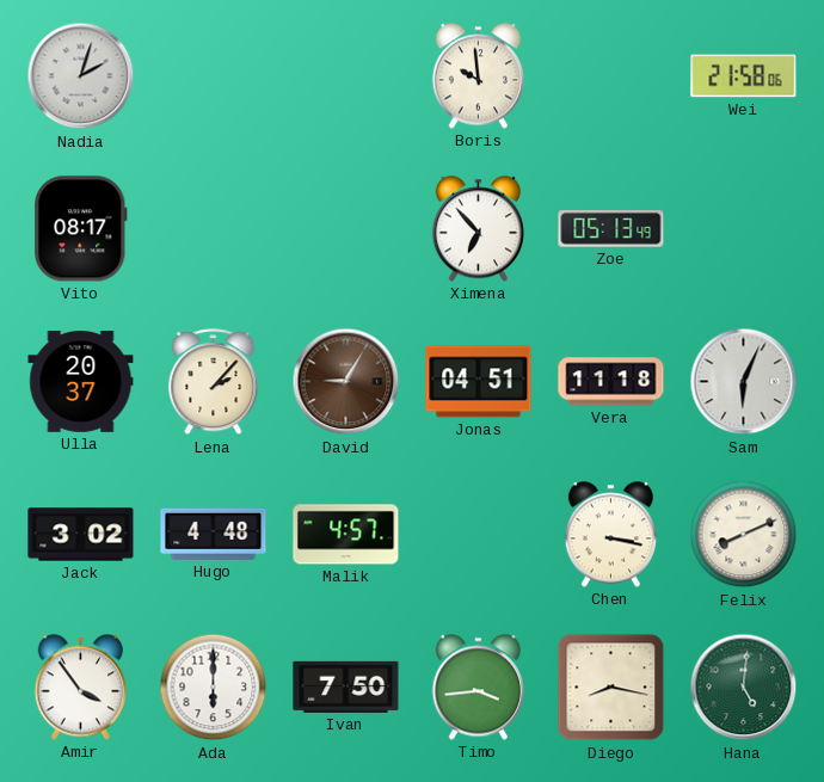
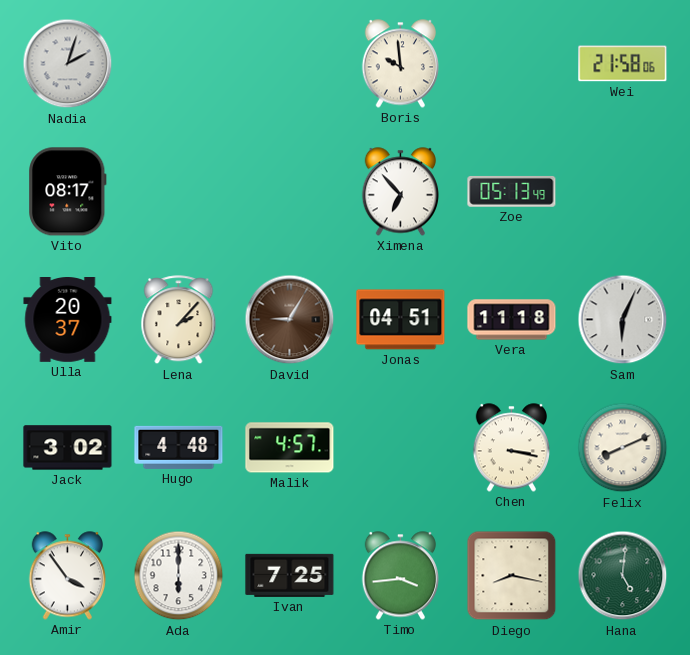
Ivan: 7:50 -> 7:25 (290, 575)
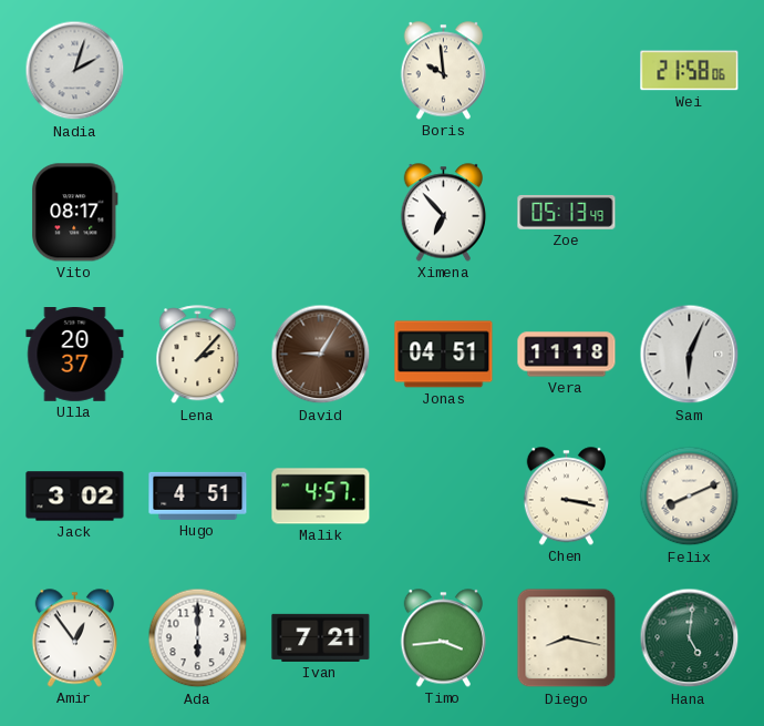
Hugo: 4:48 -> 4:51 (198, 495)
Amir: 3:54 -> 12:54 (74, 638)
Ivan: 7:25 -> 7:21 (321, 637)
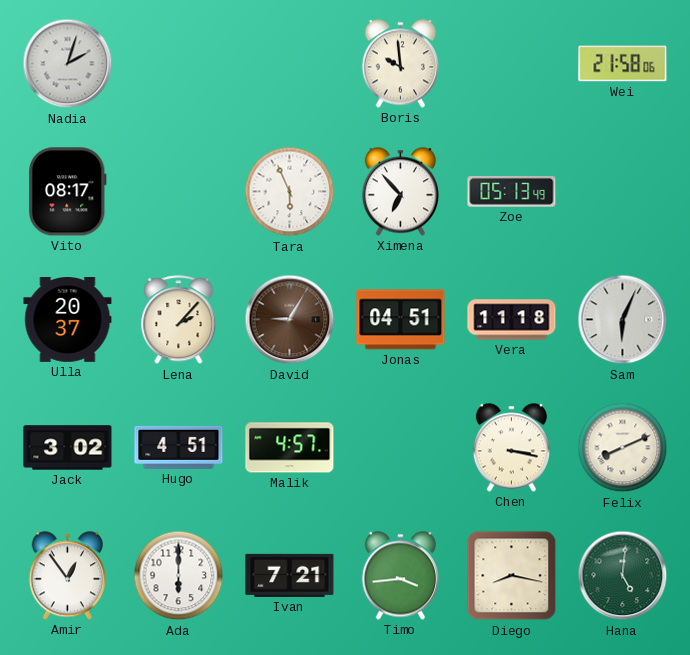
Tara: none -> 5:56 (290, 192)
